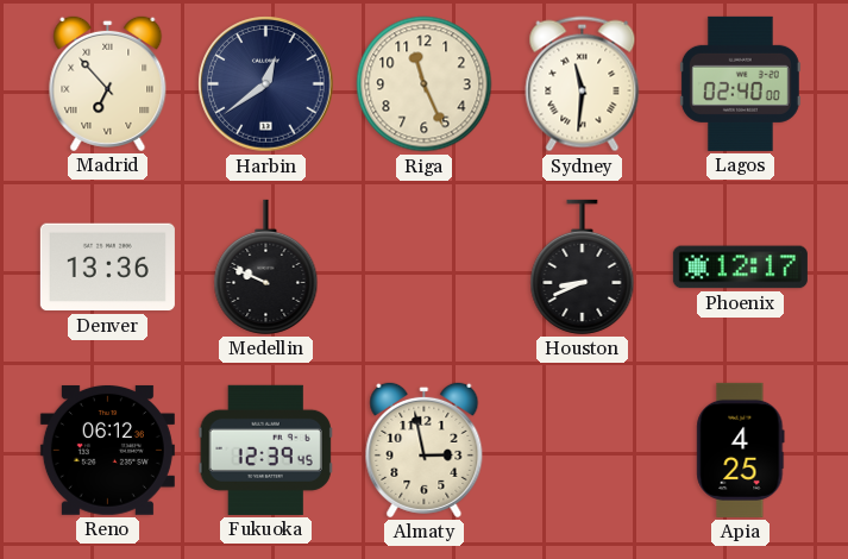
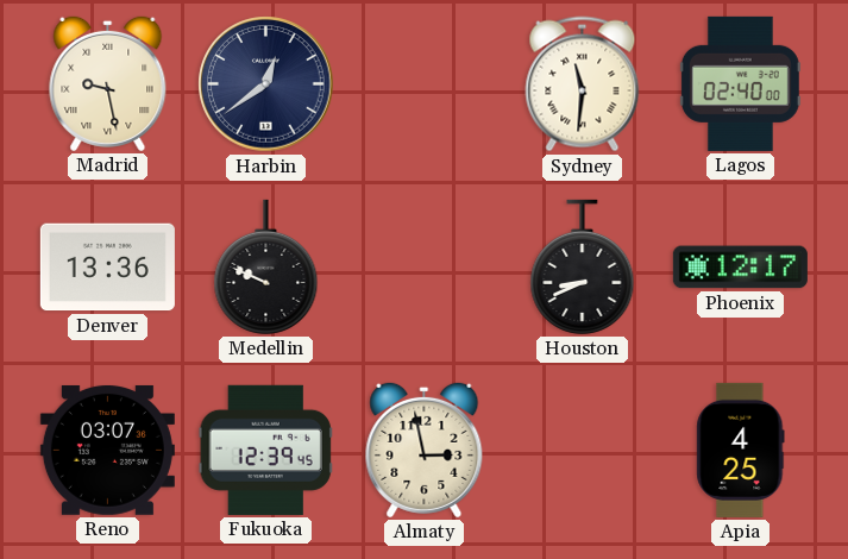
Madrid: 6:53 -> 9:28 (108, 83)
Riga: 11:26 -> none (425, 84)
Reno: 06:12 -> 03:07 (107, 450)
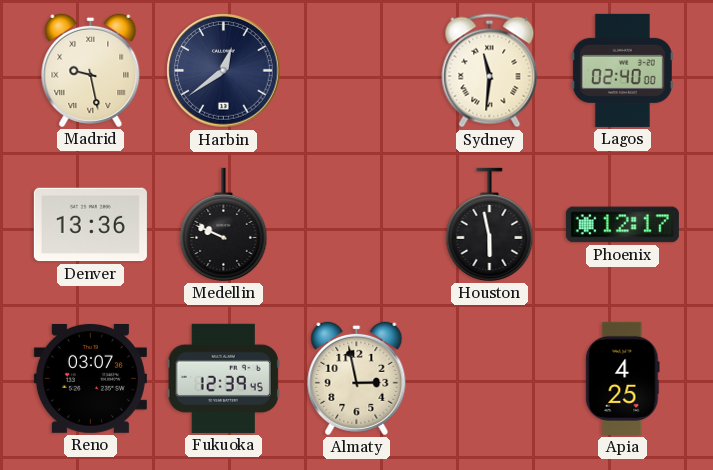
Houston: 8:41 -> 5:58 (490, 224)
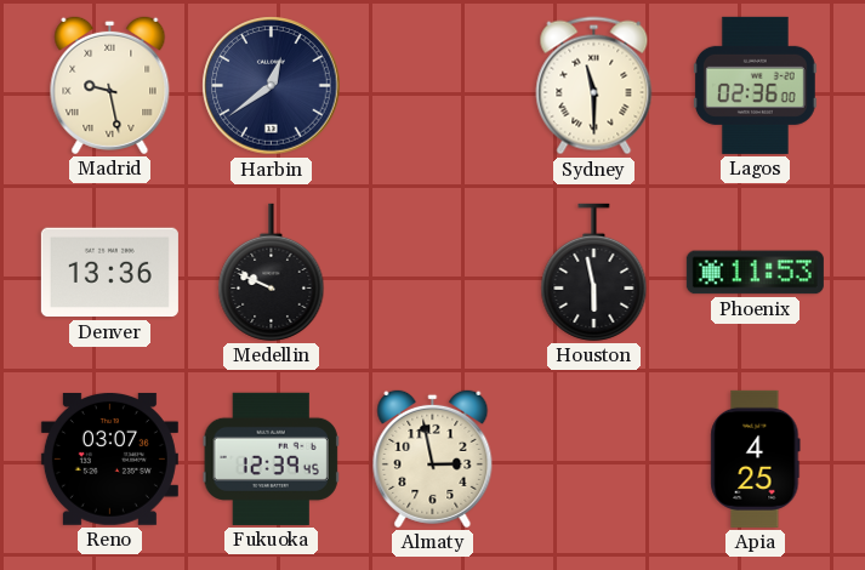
Sydney: 11:31 -> 11:30 (594, 86)
Lagos: 02:40 -> 02:36 (755, 85)
Phoenix: 12:17 -> 11:53 (755, 273)
